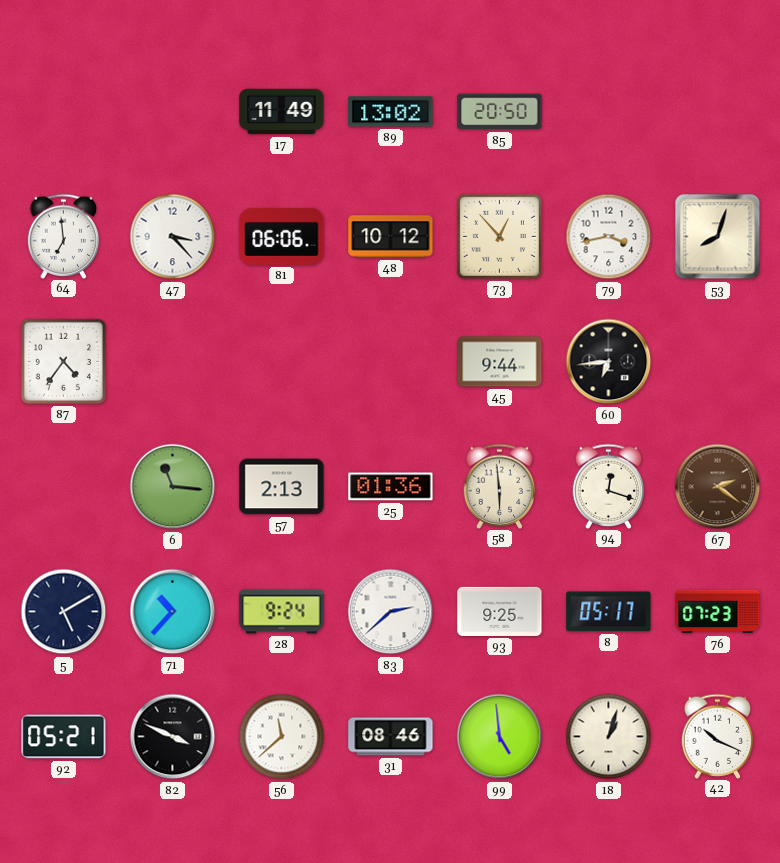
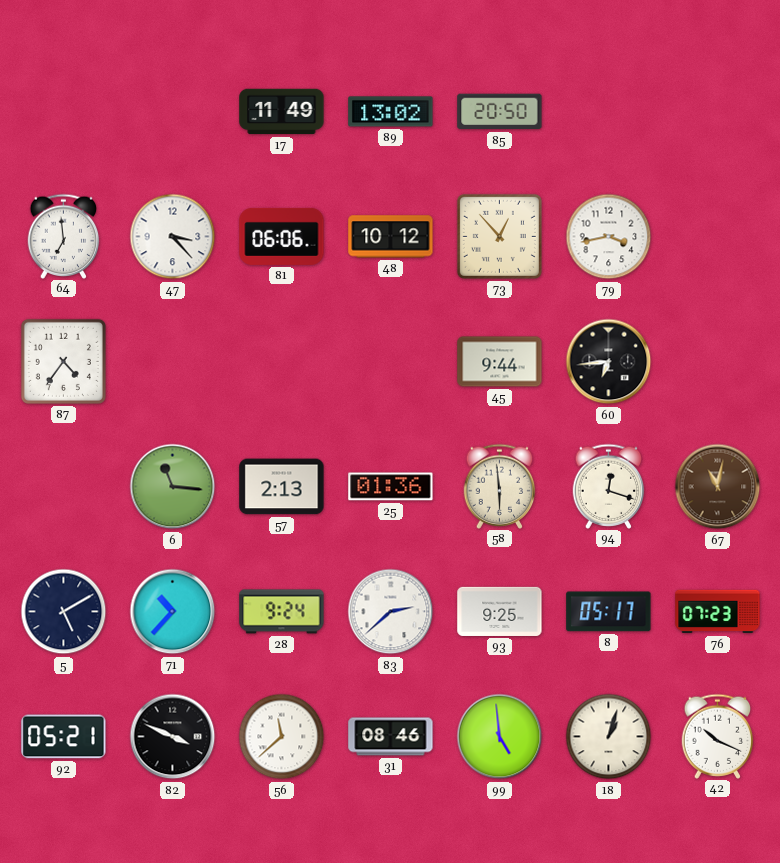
53: 8:03 -> none (718, 237)
67: 2:21 -> 11:02 (718, 487)
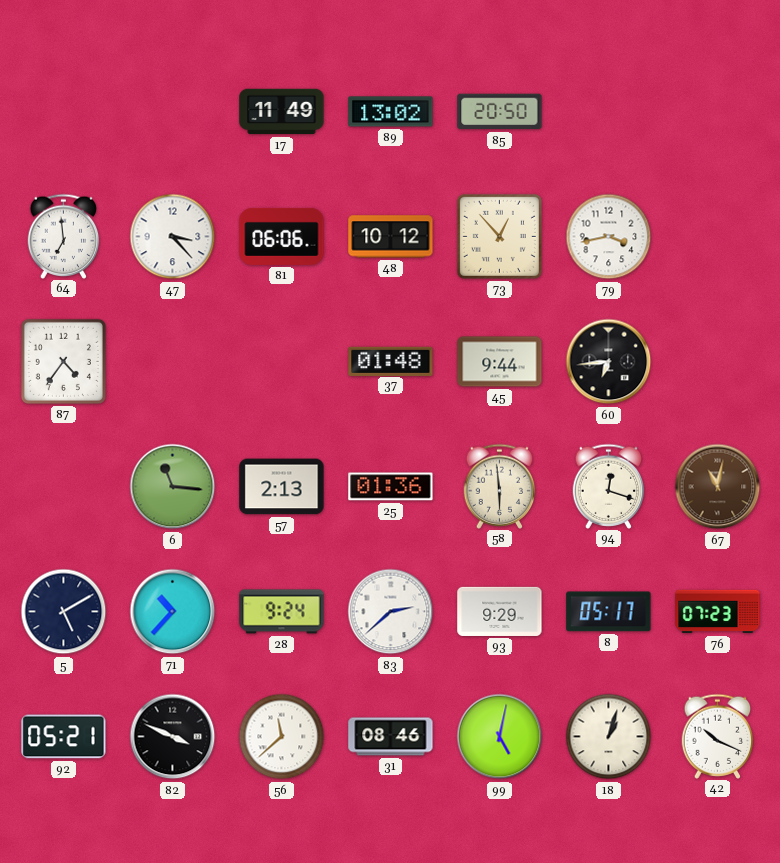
37: none -> 01:48 (391, 361)
93: 9:25 -> 9:29 (500, 611)
99: 4:59 -> 5:02 (500, 737)
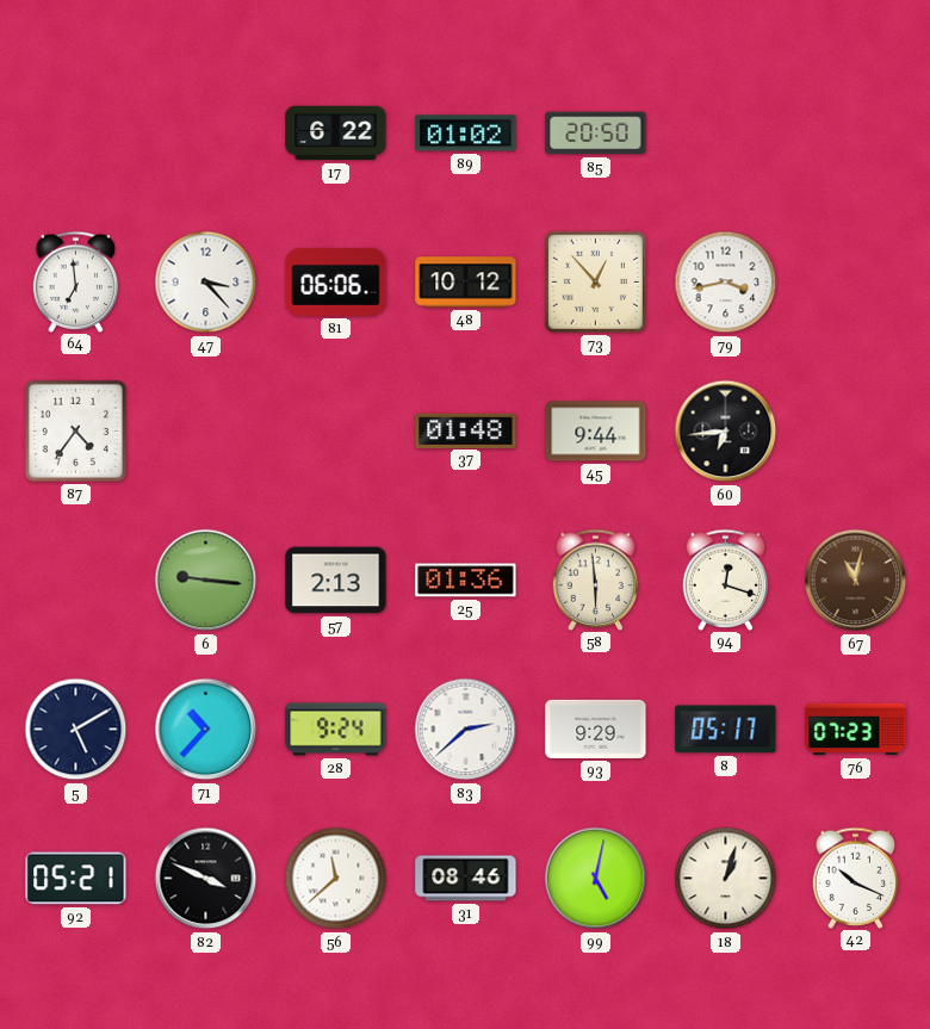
17: 11:49 -> 6:22 (336, 134)
89: 13:02 -> 01:02 (466, 134)
6: 11:16 -> 9:16 (206, 581)
